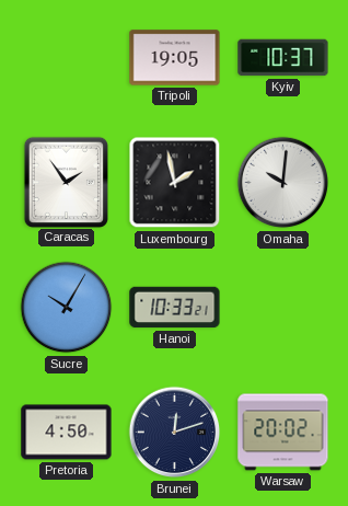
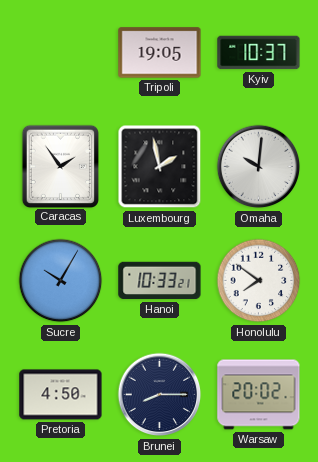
Honolulu: none -> 7:51 (259, 281)
Brunei: 12:12 -> 8:15 (160, 395)
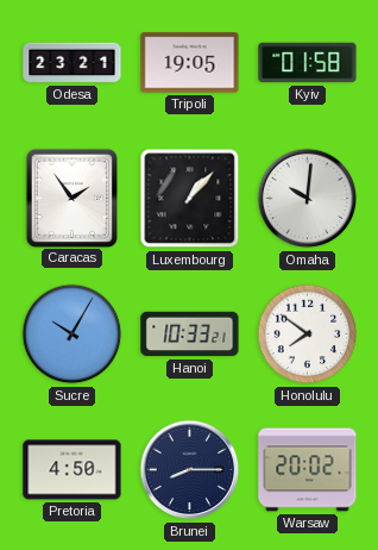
Odesa: none -> 23:21 (73, 63)
Kyiv: 10:37 -> 01:58 (308, 63)
Luxembourg: 1:58 -> 1:07 (190, 199)
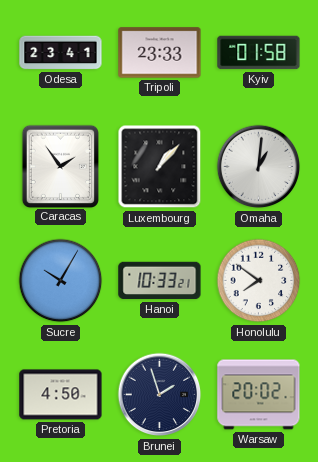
Odesa: 23:21 -> 23:41 (61, 53)
Tripoli: 19:05 -> 23:33 (160, 53)
Omaha: 10:01 -> 1:01 (259, 167)
Brunei: 8:15 -> 1:57 (160, 395)
